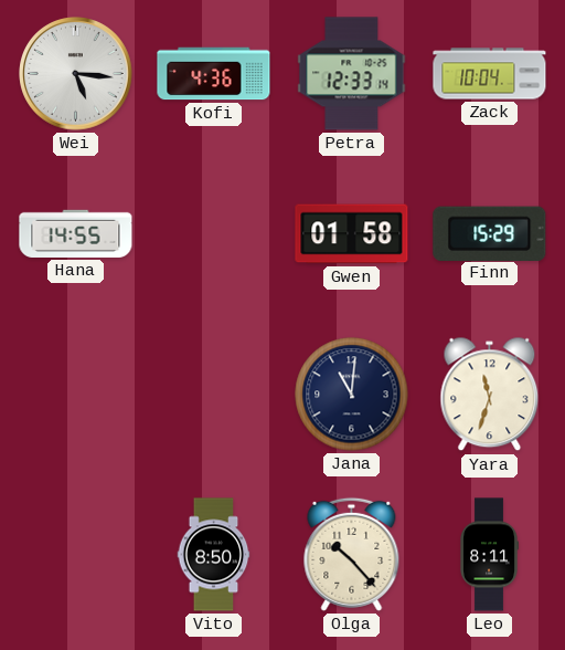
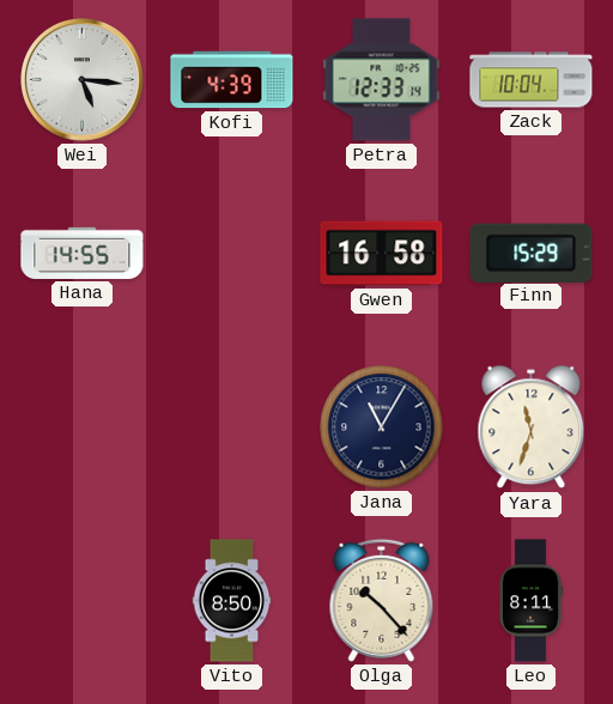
Kofi: 4:36 -> 4:39 (232, 80)
Gwen: 01:58 -> 16:58 (382, 254)
Jana: 11:01 -> 11:05 (382, 427)
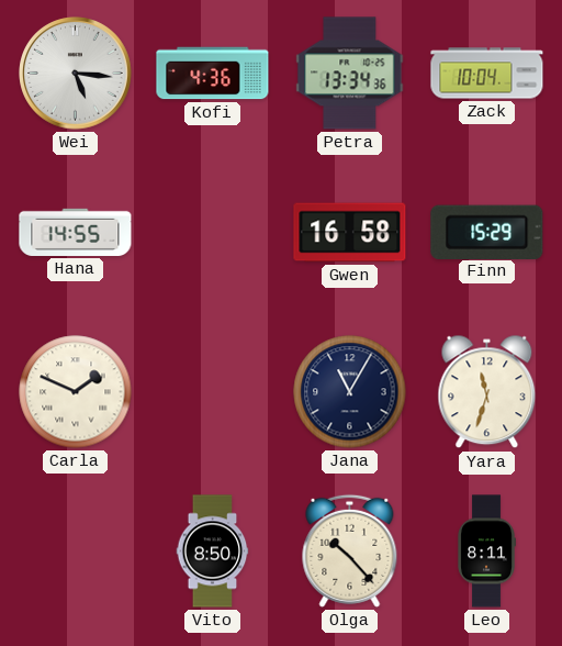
Kofi: 4:39 -> 4:36 (213, 74)
Petra: 12:33 -> 13:34 (350, 74)
Carla: none -> 1:49 (76, 392)
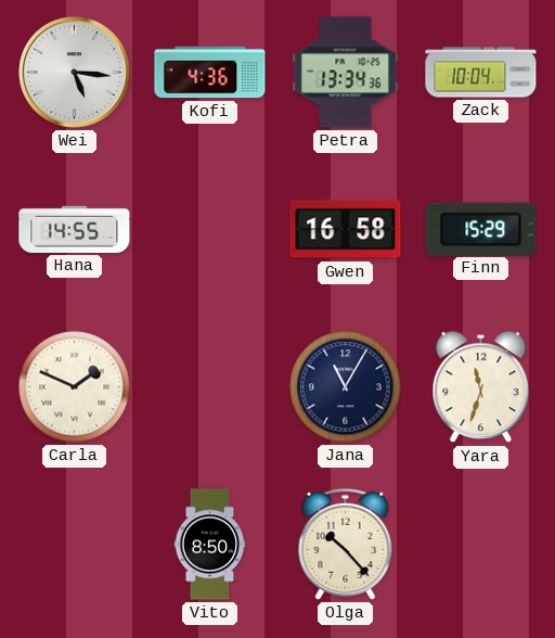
Leo: 8:11 -> none (486, 552)
